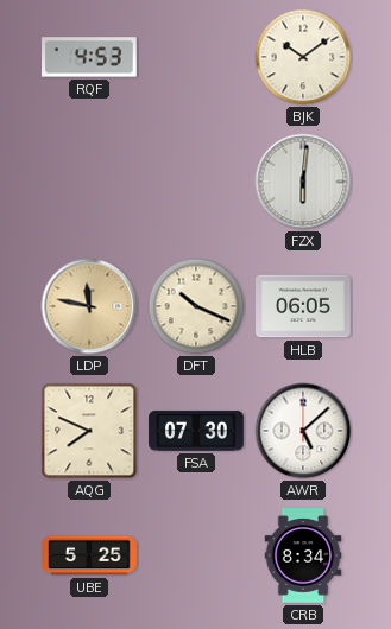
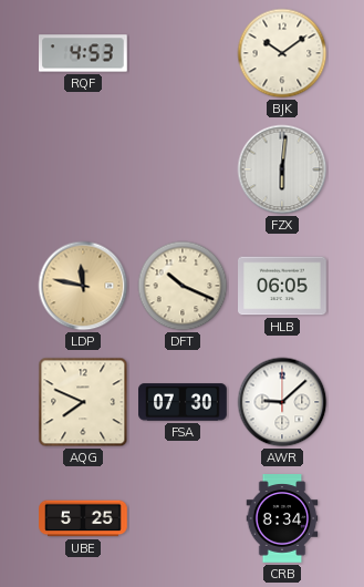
AWR: 5:08 -> 9:08 (282, 402)
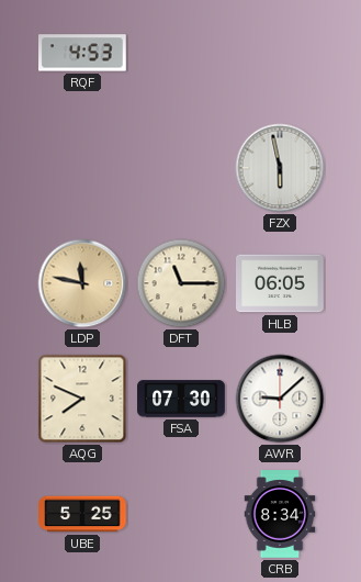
BJK: 10:09 -> none (282, 53)
FZX: 6:01 -> 5:58 (280, 168)
DFT: 10:19 -> 11:15 (181, 283)
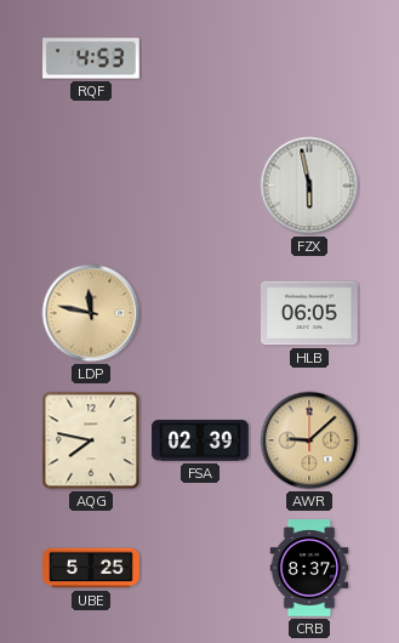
DFT: 11:15 -> none (181, 283)
AQG: 7:49 -> 7:47 (91, 440)
FSA: 07:30 -> 02:39 (200, 440)
AWR dial: white -> champagne (309, 440)
CRB: 8:34 -> 8:37 (309, 568)
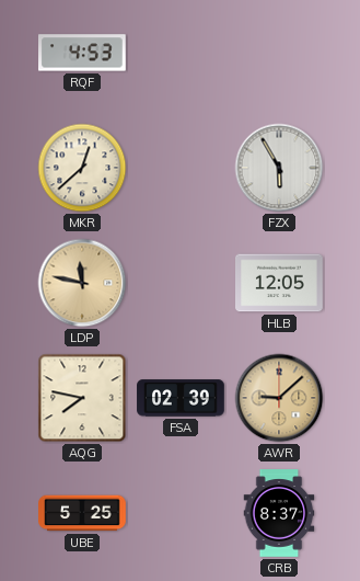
MKR: none -> 12:38 (82, 168)
FZX: 5:58 -> 5:55 (279, 168)
HLB: 06:05 -> 12:05 (280, 283)
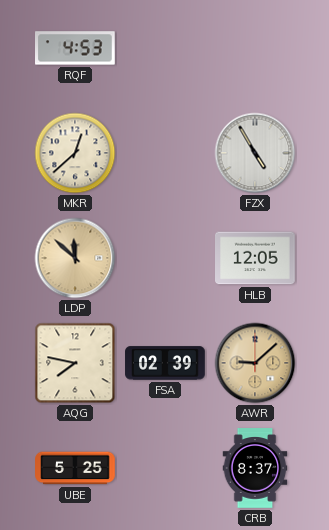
FZX: 5:55 -> 4:55 (255, 153)
LDP: 11:47 -> 11:52 (75, 258)
